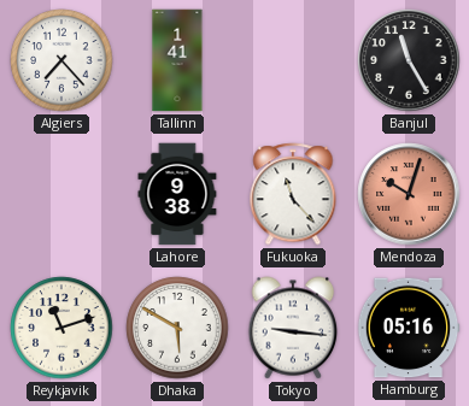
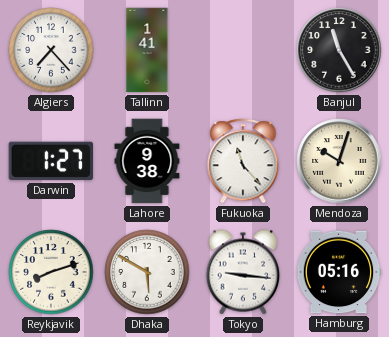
Darwin: none -> 1:27 (51, 161)
Mendoza dial: salmon -> cream (339, 161)
Reykjavik: 11:12 -> 8:12 (51, 272)
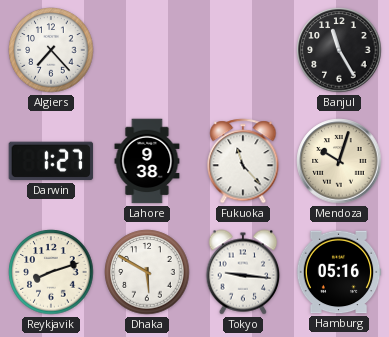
Tallinn: 1:41 -> none (147, 50)
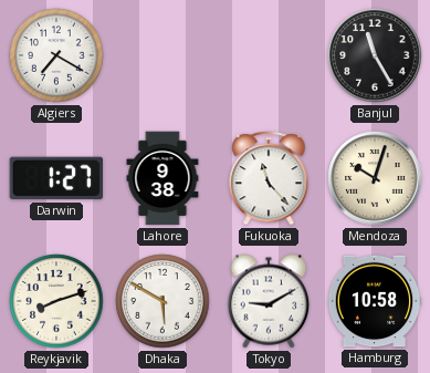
Algiers: 7:23 -> 7:20 (56, 55)
Tokyo: 9:16 -> 9:10 (269, 301)
Hamburg: 05:16 -> 10:58 (375, 301)
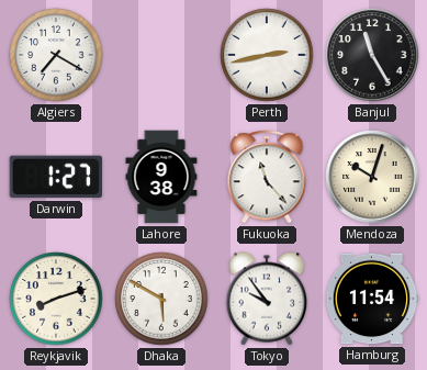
Perth: none -> 2:43 (267, 55)
Tokyo: 9:10 -> 9:54 (267, 299)
Hamburg: 10:58 -> 11:54 (372, 299)
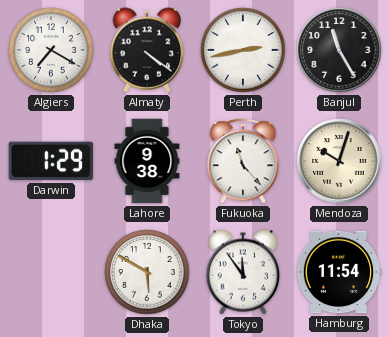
Almaty: none -> 4:21 (147, 50)
Darwin: 1:27 -> 1:29 (51, 161)
Reykjavik: 8:12 -> none (56, 299)
Tokyo: 9:54 -> 11:54 (243, 272)
